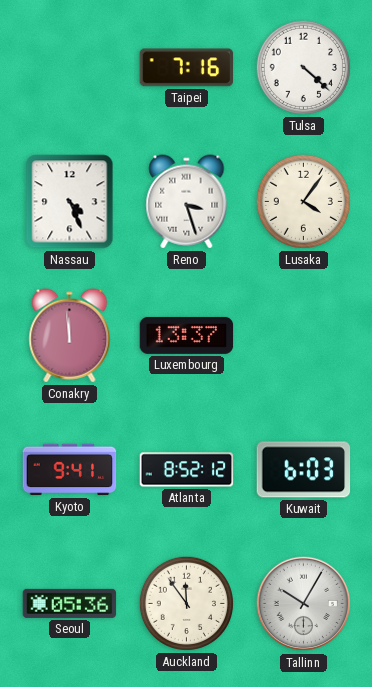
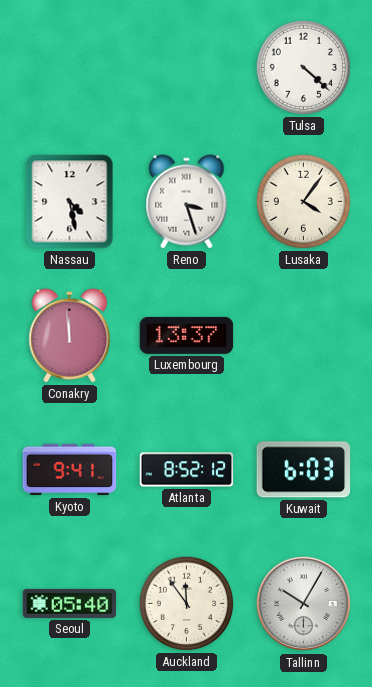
Taipei: 7:16 -> none (187, 68)
Nassau: 4:26 -> 4:28 (70, 202)
Seoul: 05:36 -> 05:40 (70, 603)
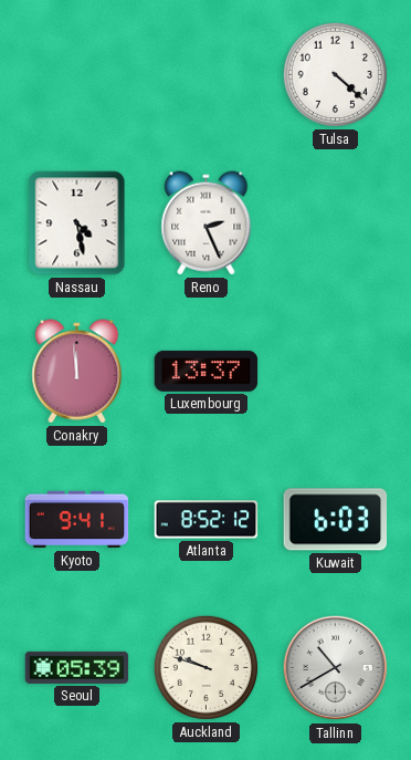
Reno: 3:27 -> 2:26 (207, 223)
Lusaka: 4:06 -> none (303, 201)
Seoul: 05:40 -> 05:39 (77, 667)
Auckland: 11:54 -> 9:48 (205, 667)
Tallinn: 10:05 -> 10:40 (336, 668)
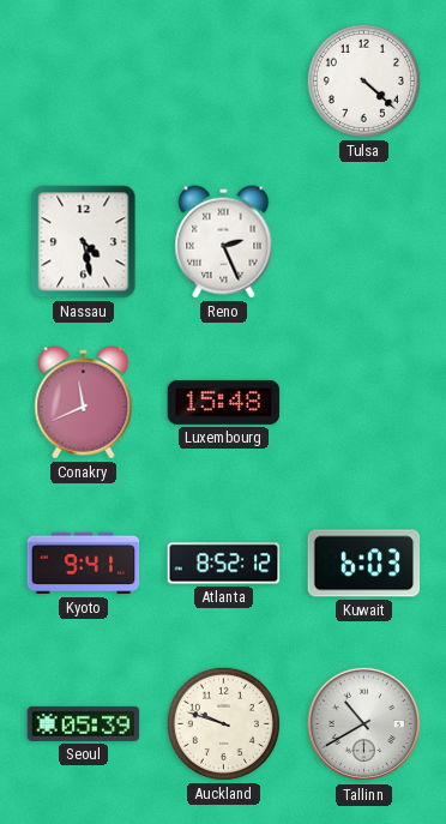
Conakry: 11:59 -> 11:41 (84, 403)
Luxembourg: 13:37 -> 15:48 (224, 402)
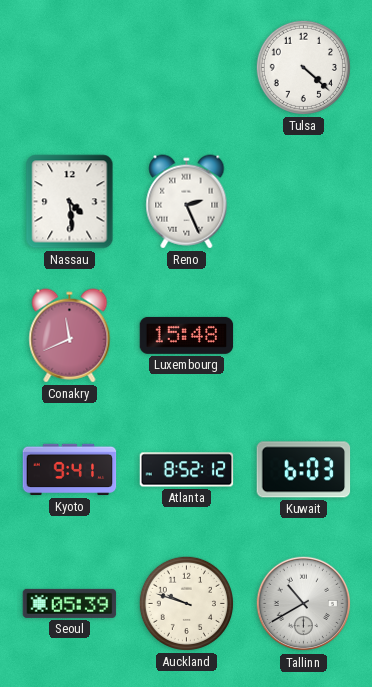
Nassau: 4:28 -> 4:29 (70, 202)
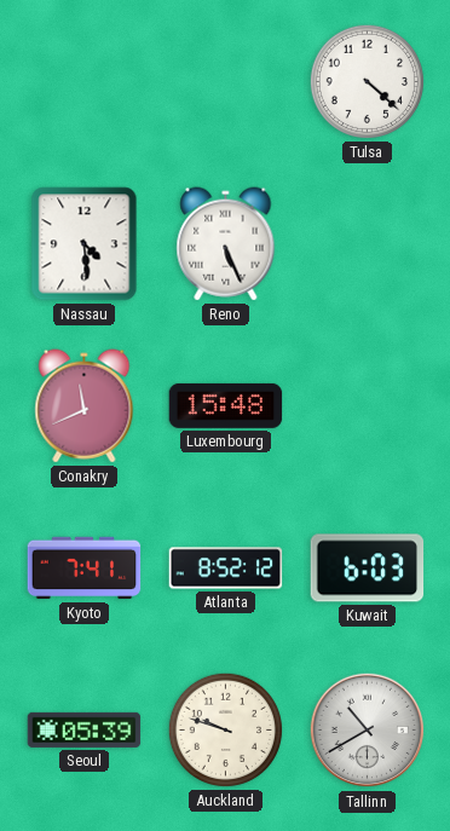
Reno: 2:26 -> 5:26 (226, 244)
Kyoto: 9:41 -> 7:41 (85, 569)
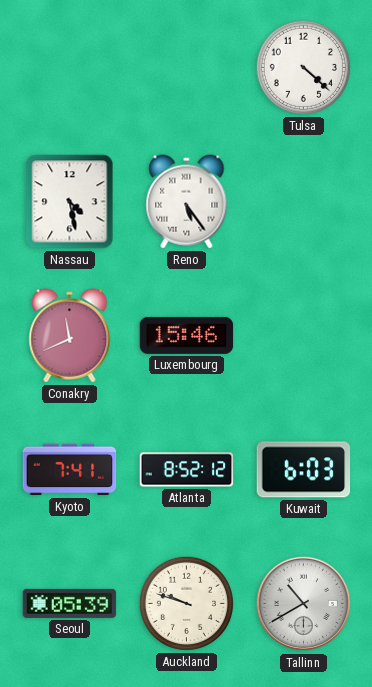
Nassau: 4:29 -> 4:28 (70, 202)
Reno: 5:26 -> 5:24 (187, 202)
Luxembourg: 15:48 -> 15:46 (187, 335)
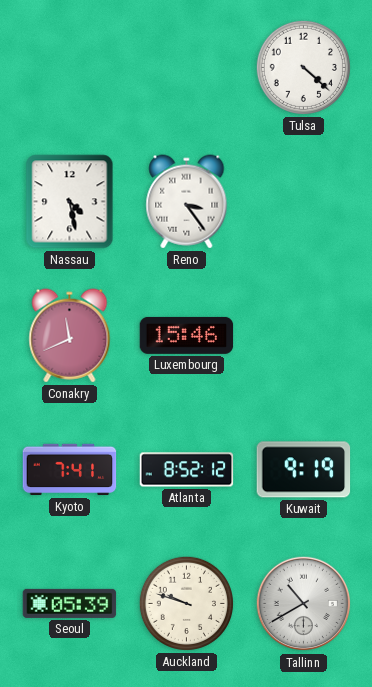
Reno: 5:24 -> 3:24 (187, 202)
Kuwait: 6:03 -> 9:19 (304, 470)
